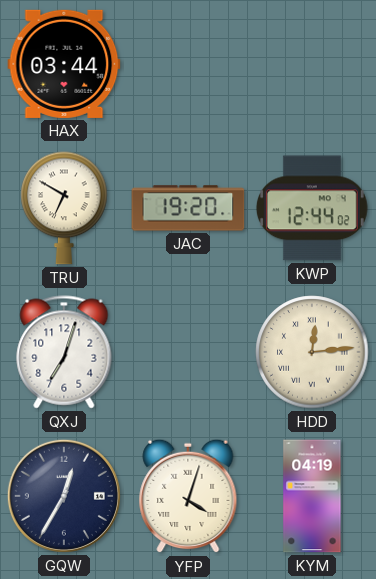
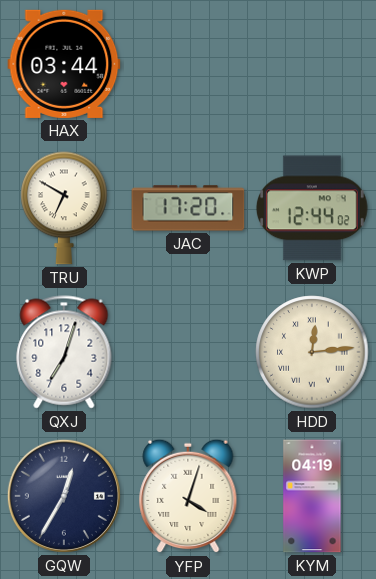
JAC: 19:20 -> 17:20 (188, 208)
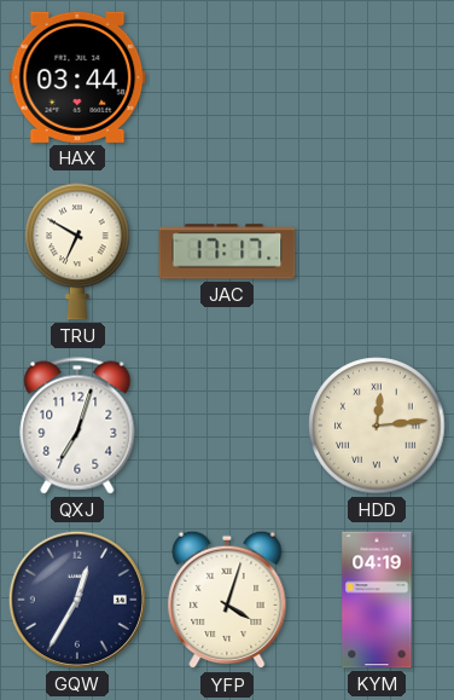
JAC: 17:20 -> 17:17 (227, 251)
KWP: 12:44 -> none (312, 208)
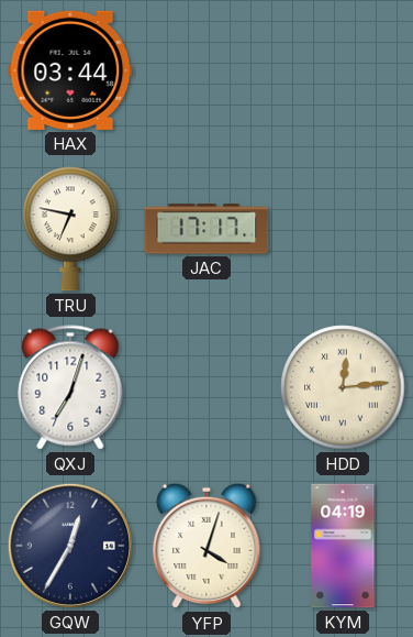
TRU: 6:50 -> 6:47 (70, 229)
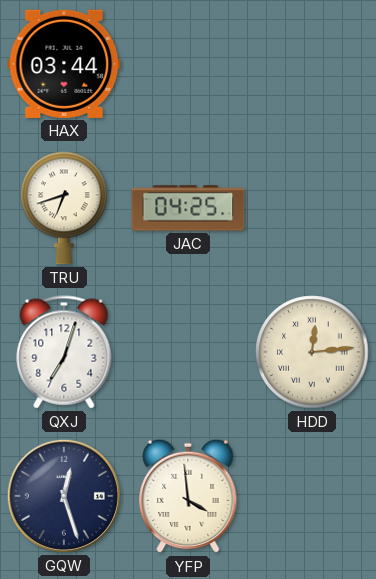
TRU: 6:47 -> 6:42 (64, 208)
JAC: 17:17 -> 04:25 (188, 208)
GQW: 12:35 -> 12:27 (64, 496)
YFP: 4:03 -> 3:59 (188, 496)
KYM: 04:19 -> none (343, 546)
